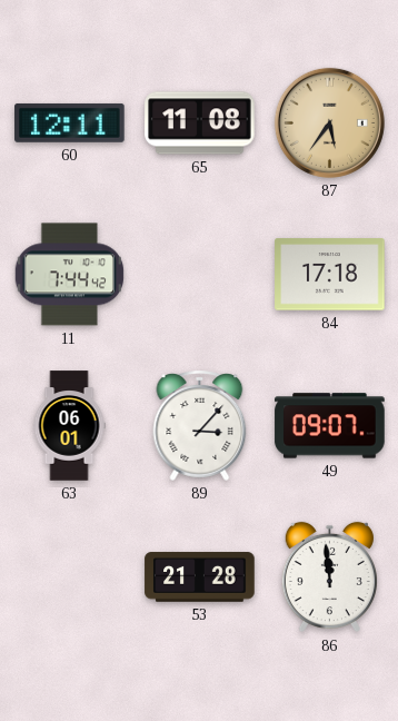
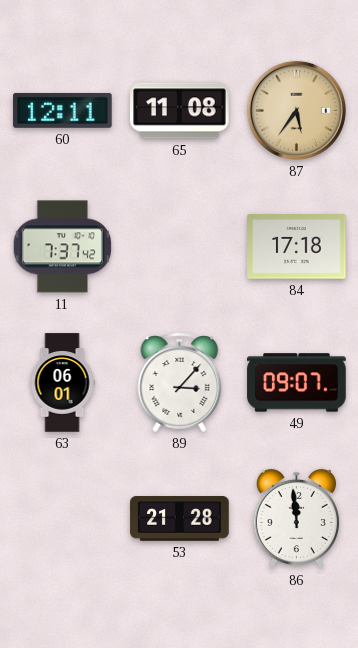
11: 7:44 -> 7:37 (62, 247)
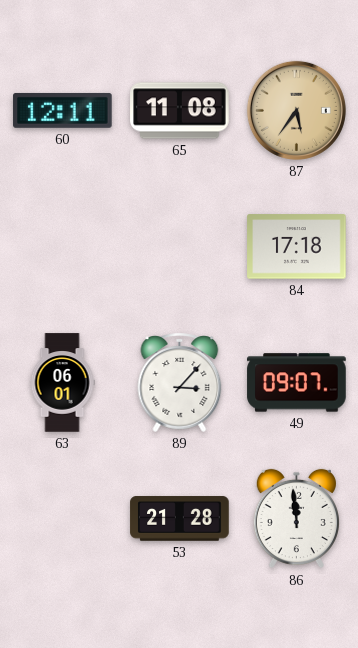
11: 7:37 -> none (62, 247)
